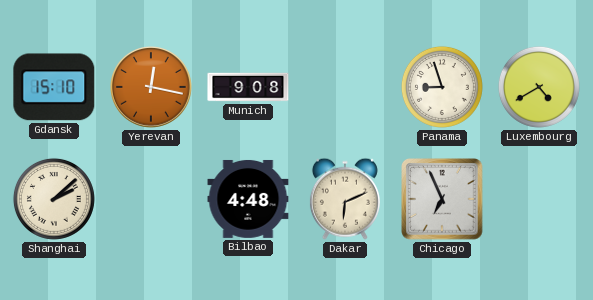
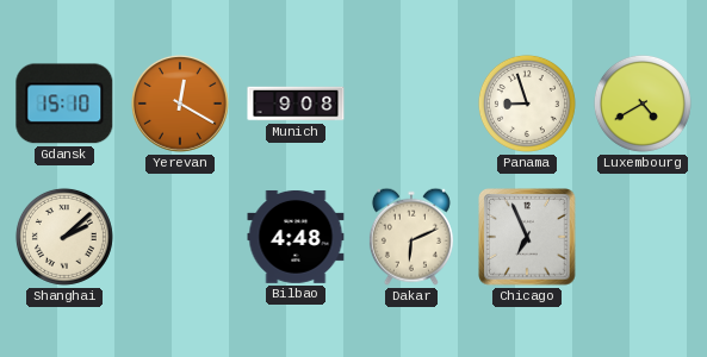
Yerevan: 12:17 -> 12:20 (180, 104)
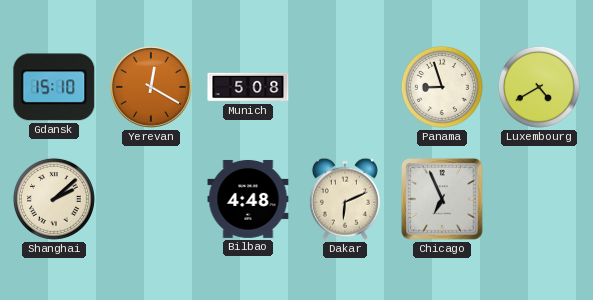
Munich: 9:08 -> 5:08 (248, 87)
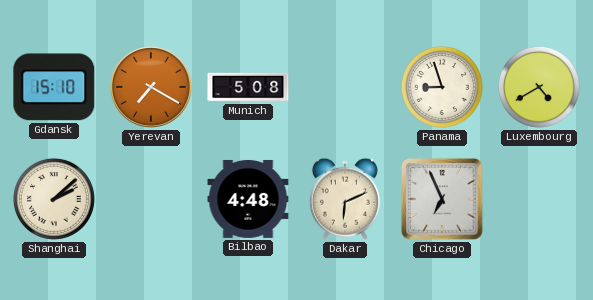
Yerevan: 12:20 -> 7:20 (151, 87)
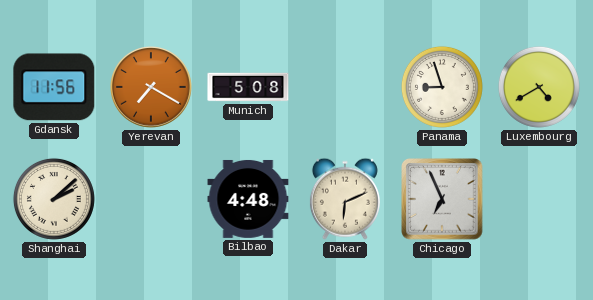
Gdansk: 15:10 -> 11:56 (54, 87)
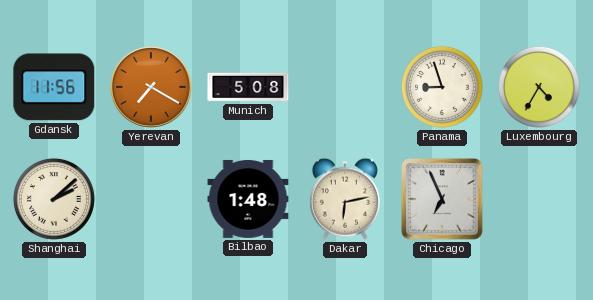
Luxembourg: 4:40 -> 4:35 (539, 87)
Bilbao: 4:48 -> 1:48 (248, 199)
Dakar: 6:11 -> 6:13 (345, 199)
